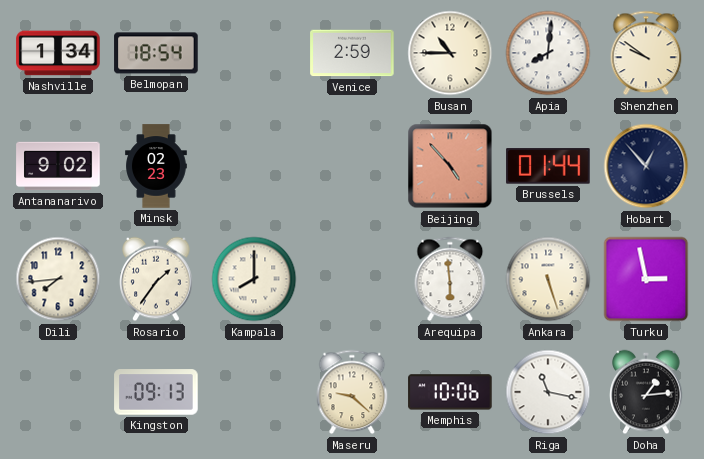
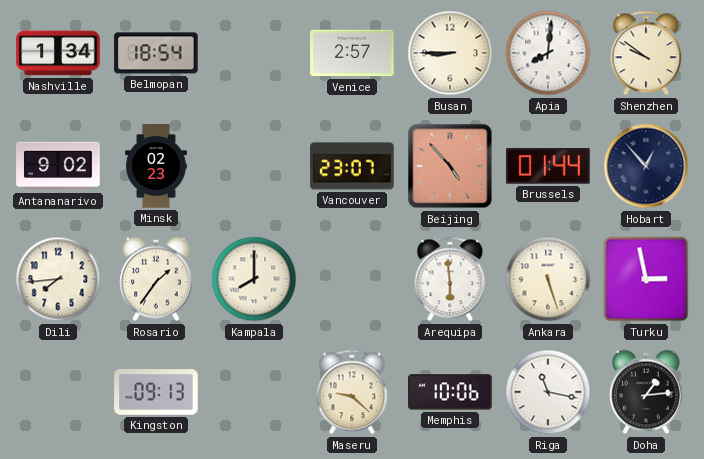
Venice: 2:59 -> 2:57 (352, 53)
Busan: 10:45 -> 8:45 (450, 53)
Vancouver: none -> 23:07 (352, 166)
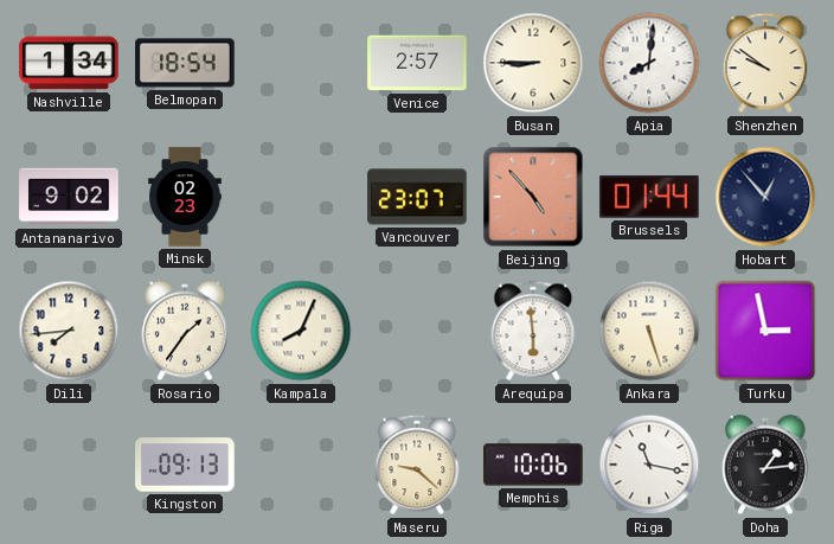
Kampala: 8:00 -> 8:04 (301, 331)
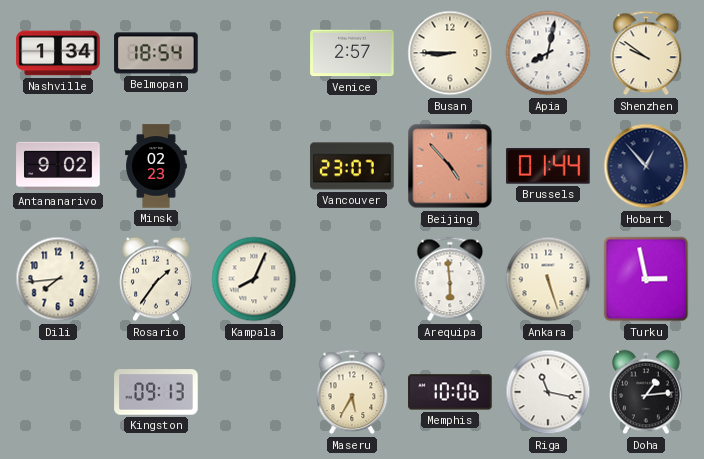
Apia: 8:01 -> 8:02 (548, 53)
Maseru: 9:22 -> 5:35 (352, 392)
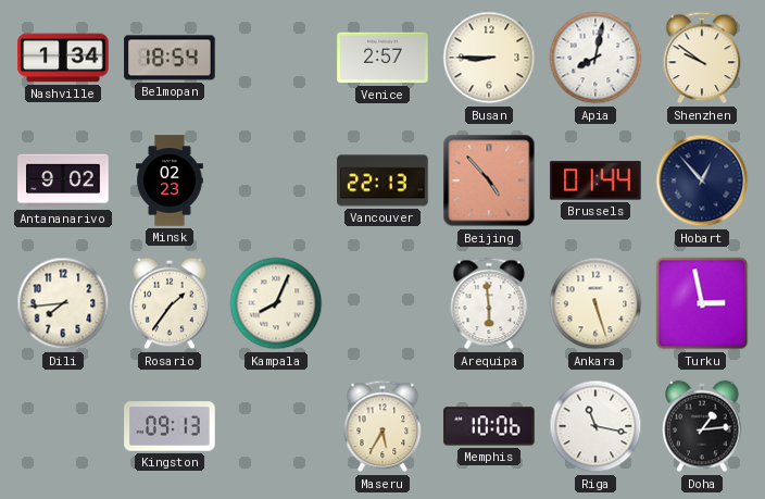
Vancouver: 23:07 -> 22:13 (382, 180)
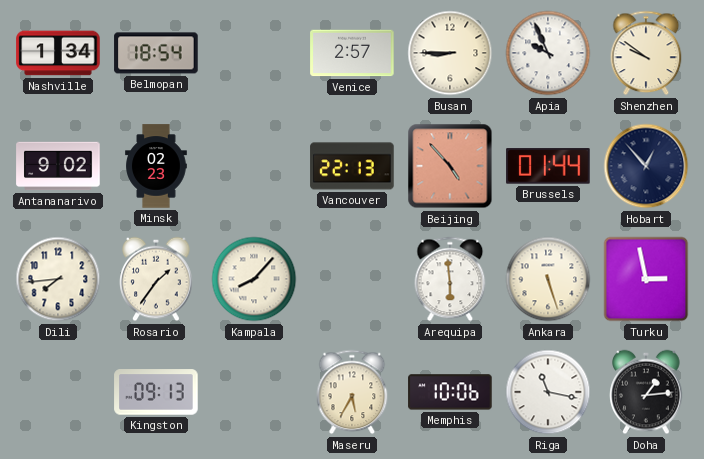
Apia: 8:02 -> 9:56 (548, 53)
Kampala: 8:04 -> 8:07 (254, 279)
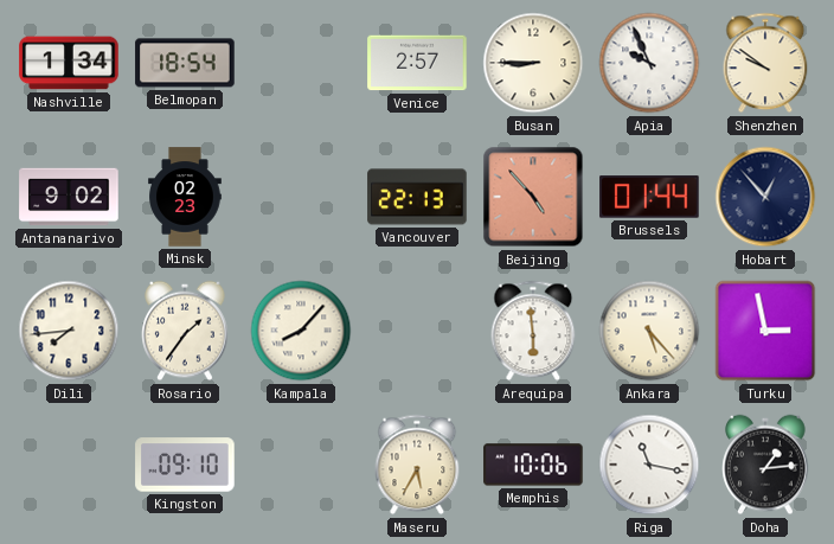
Ankara: 5:27 -> 5:23 (649, 331)
Kingston: 09:13 -> 09:10 (185, 465)
